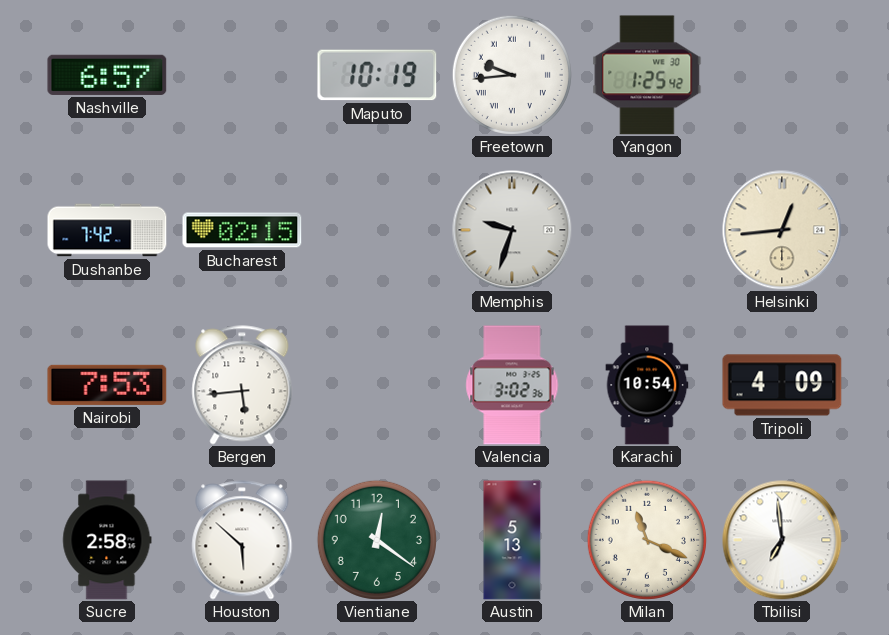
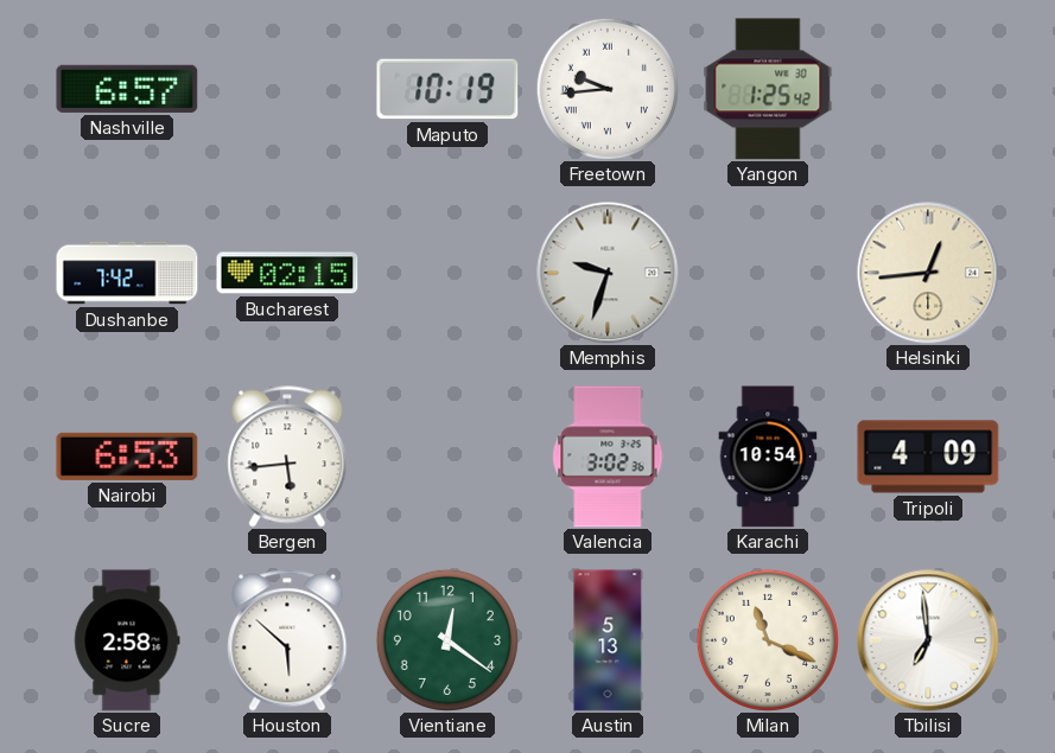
Nairobi: 7:53 -> 6:53 (127, 457)
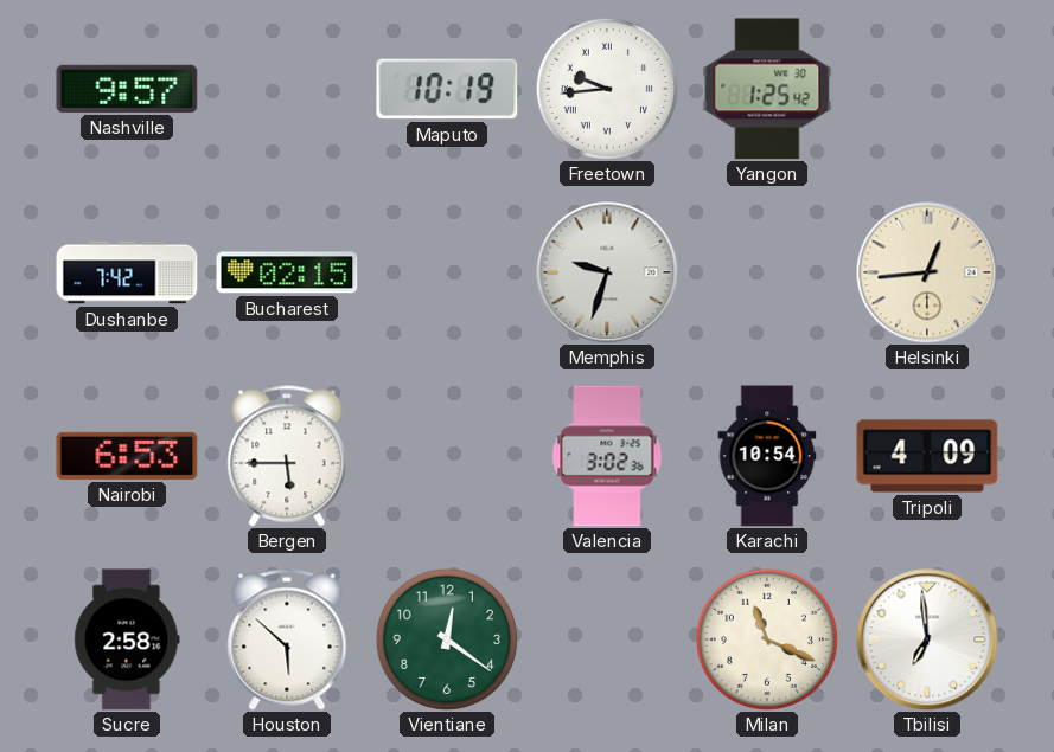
Nashville: 6:57 -> 9:57 (127, 89)
Bergen: 5:44 -> 5:45 (287, 456)
Austin: 5:13 -> none (608, 640)
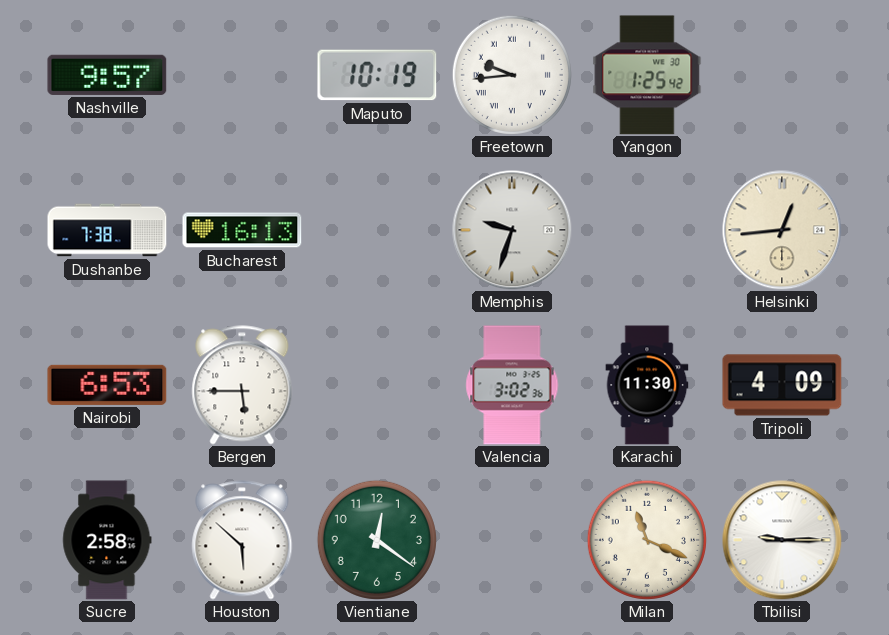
Dushanbe: 7:42 -> 7:38 (107, 230)
Bucharest: 02:15 -> 16:13 (242, 230)
Karachi: 10:54 -> 11:30 (647, 385)
Tbilisi: 6:59 -> 9:15 (782, 540)
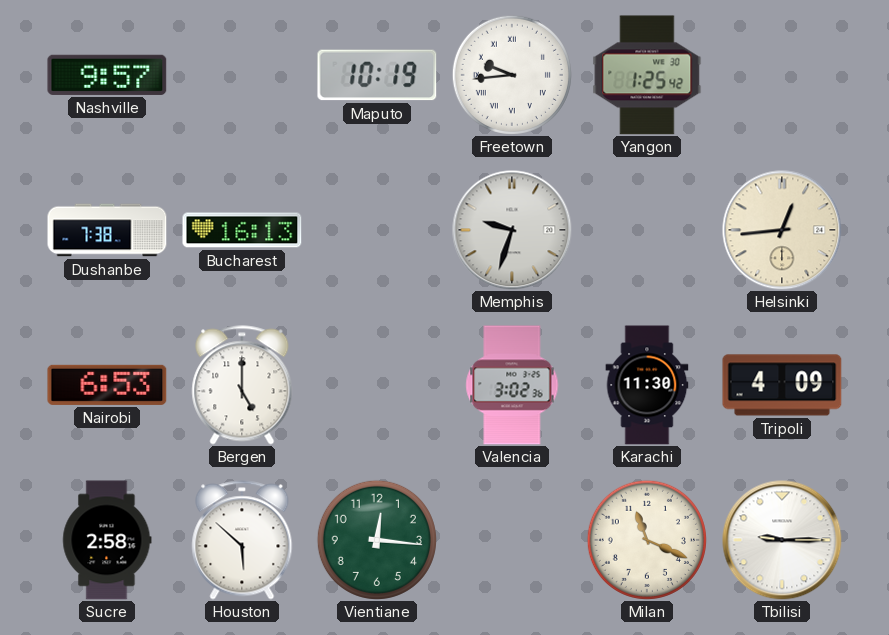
Bergen: 5:45 -> 5:00 (242, 385)
Vientiane: 12:21 -> 12:16 (377, 540)
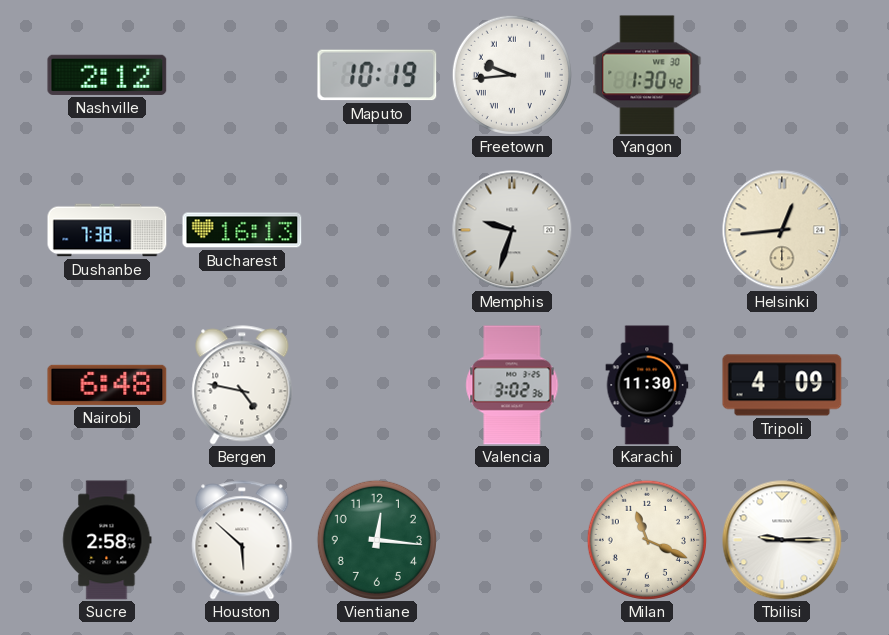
Nashville: 9:57 -> 2:12 (107, 75)
Yangon: 1:25 -> 1:30 (647, 75)
Nairobi: 6:53 -> 6:48 (107, 385)
Bergen: 5:00 -> 4:47 (242, 385)
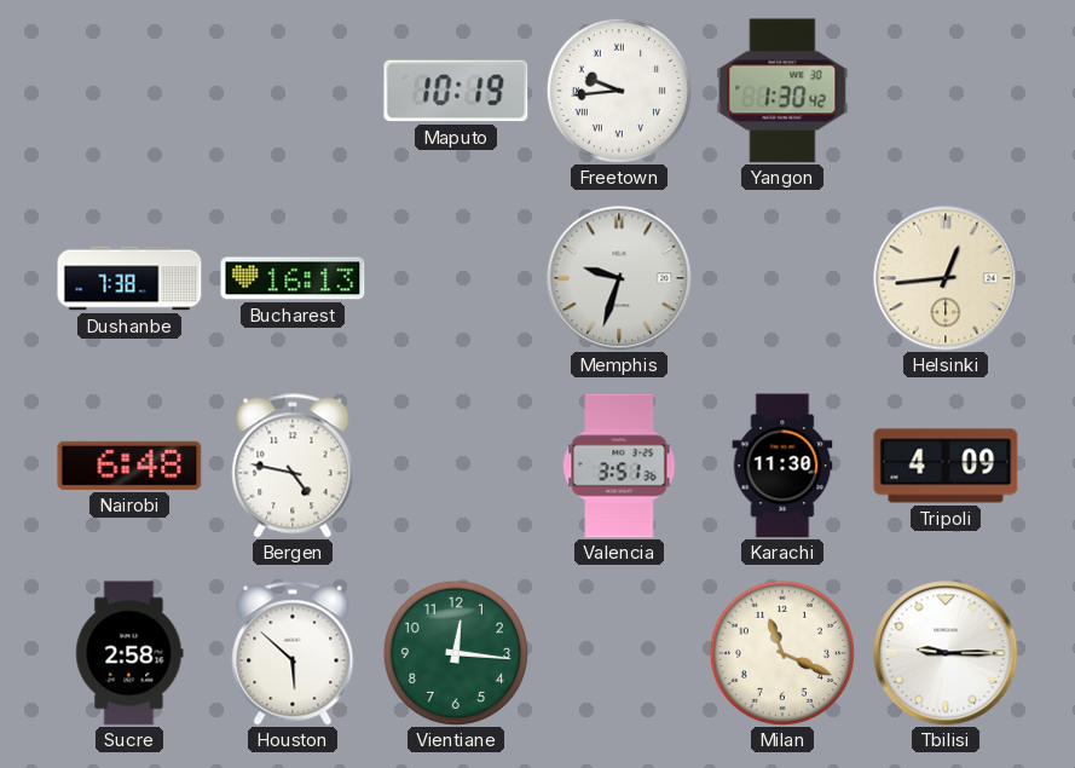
Nashville: 2:12 -> none (107, 75)
Valencia: 3:02 -> 3:51 (619, 466)
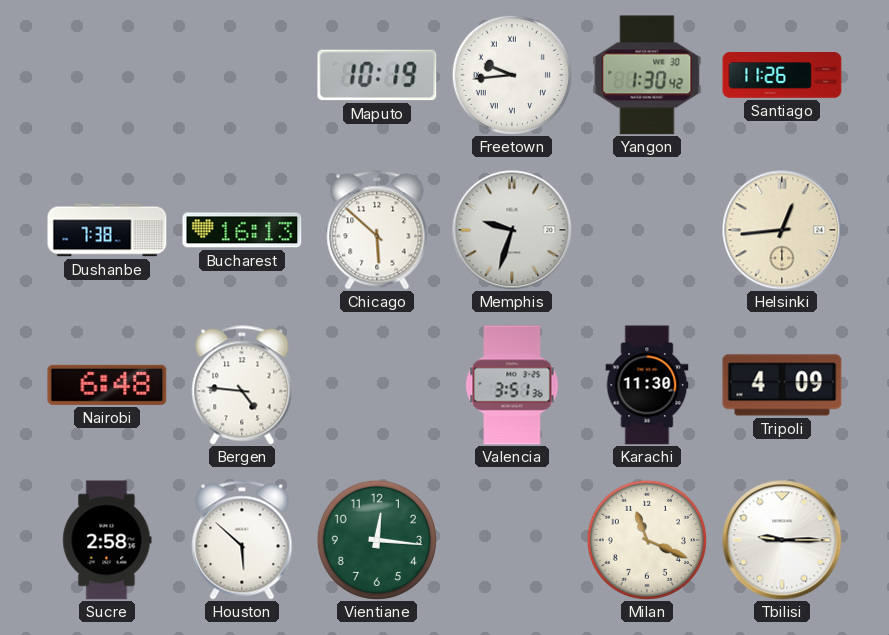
Santiago: none -> 11:26 (782, 75)
Chicago: none -> 5:52 (377, 230)
Bergen: 4:47 -> 4:46 (242, 385)
